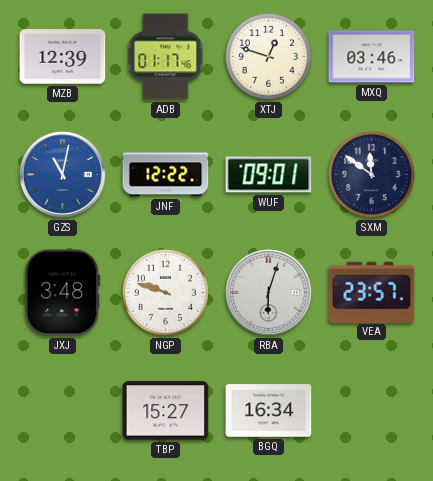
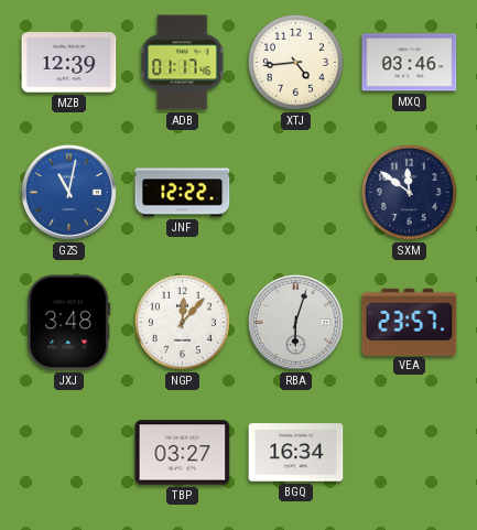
XTJ: 12:48 -> 4:44 (295, 62)
WUF: 09:01 -> none (269, 175)
NGP: 9:48 -> 12:07 (182, 322)
TBP: 15:27 -> 03:27 (183, 453)
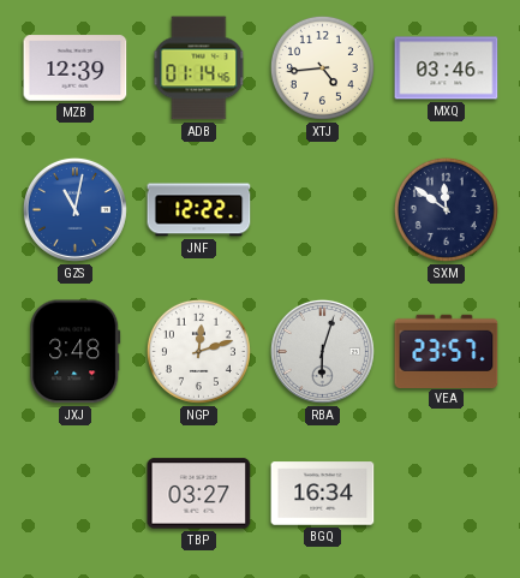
ADB: 01:17 -> 01:14 (199, 68)
NGP: 12:07 -> 12:12 (198, 351)
